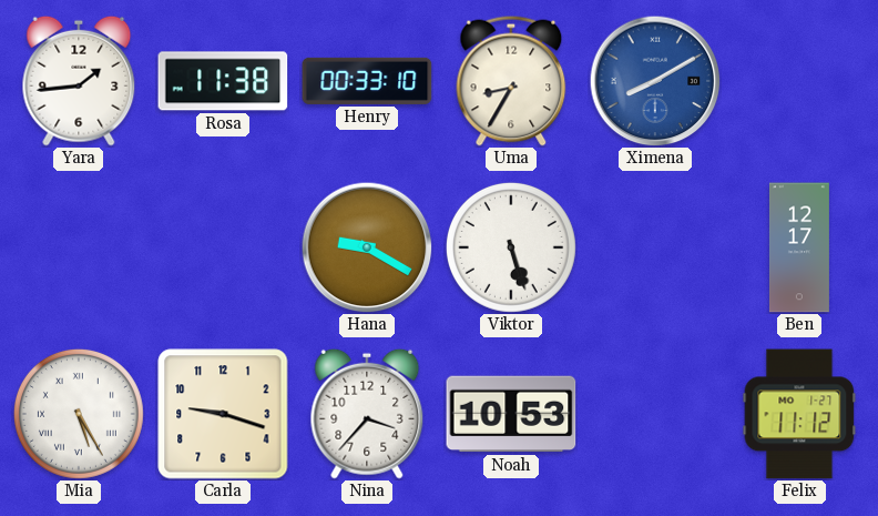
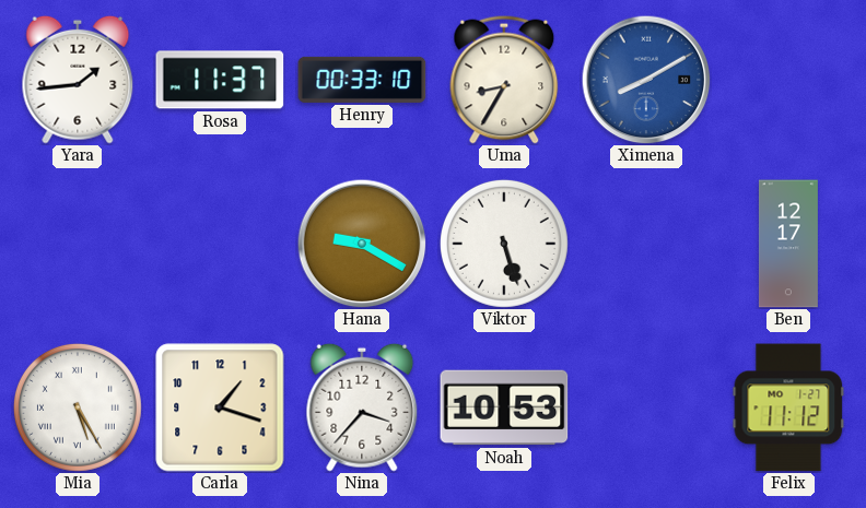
Rosa: 11:38 -> 11:37 (220, 80)
Carla: 9:18 -> 1:18 (220, 407)
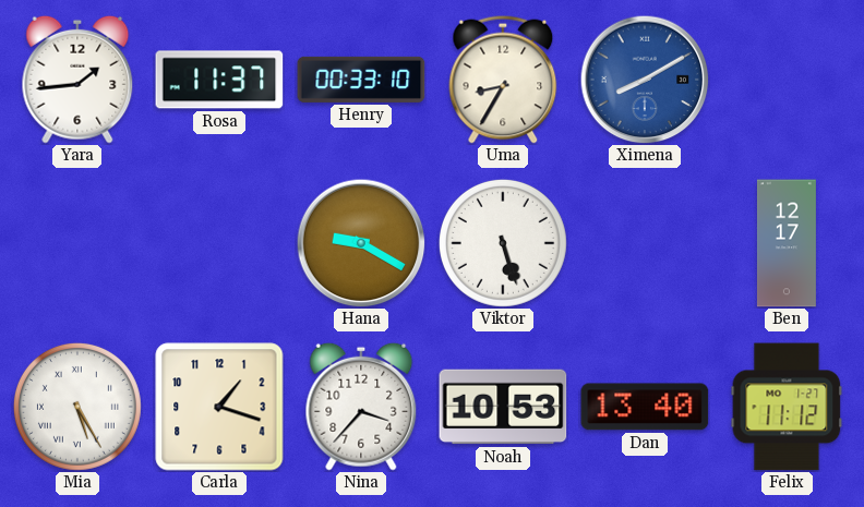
Dan: none -> 13:40 (645, 407)
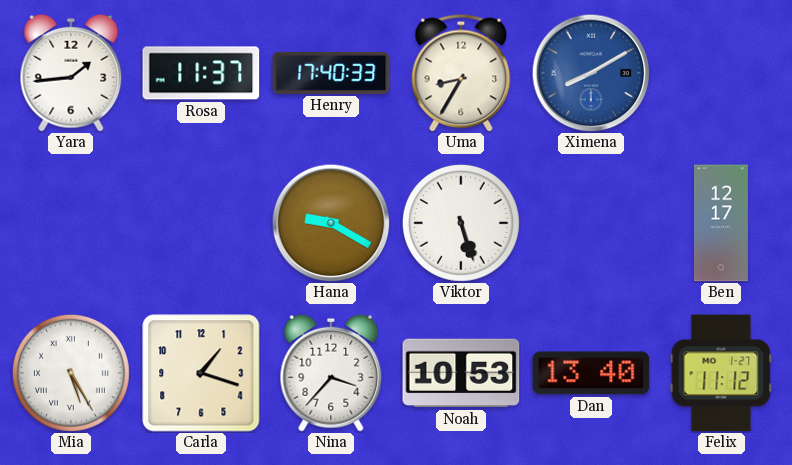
Henry: 00:33 -> 17:40 (331, 73)
